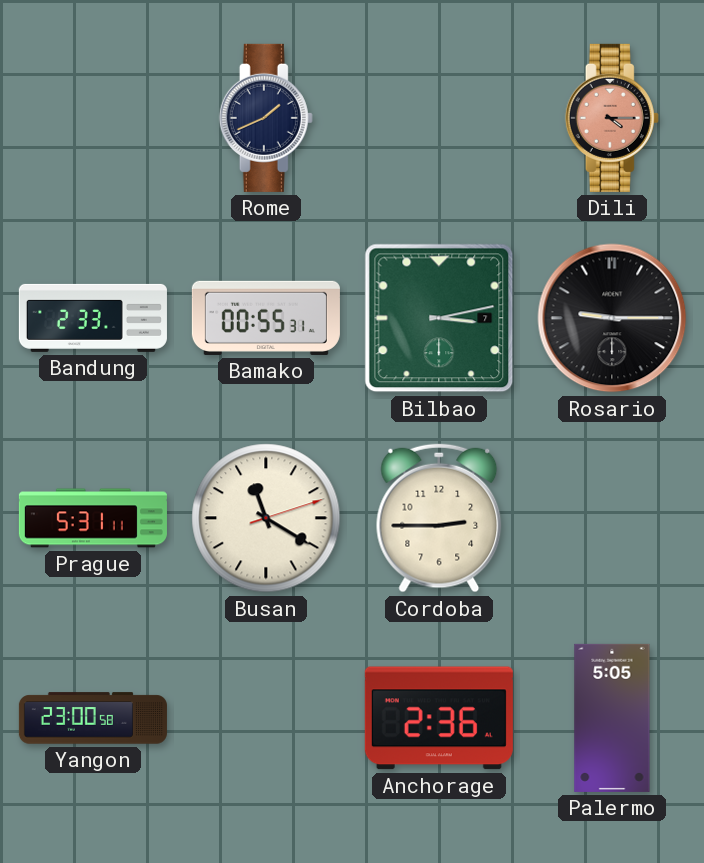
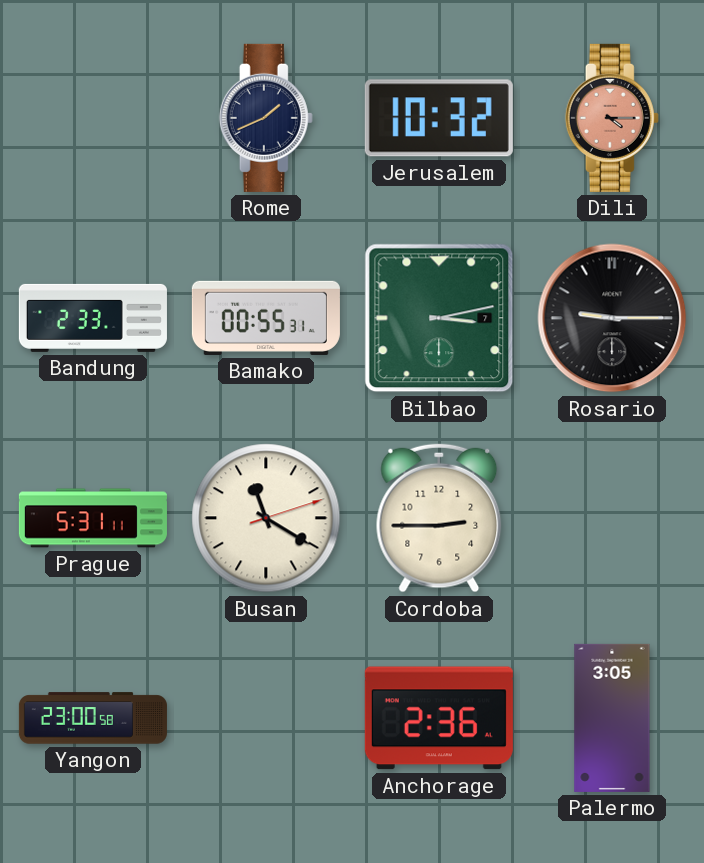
Jerusalem: none -> 10:32 (439, 118)
Palermo: 5:05 -> 3:05 (612, 718)
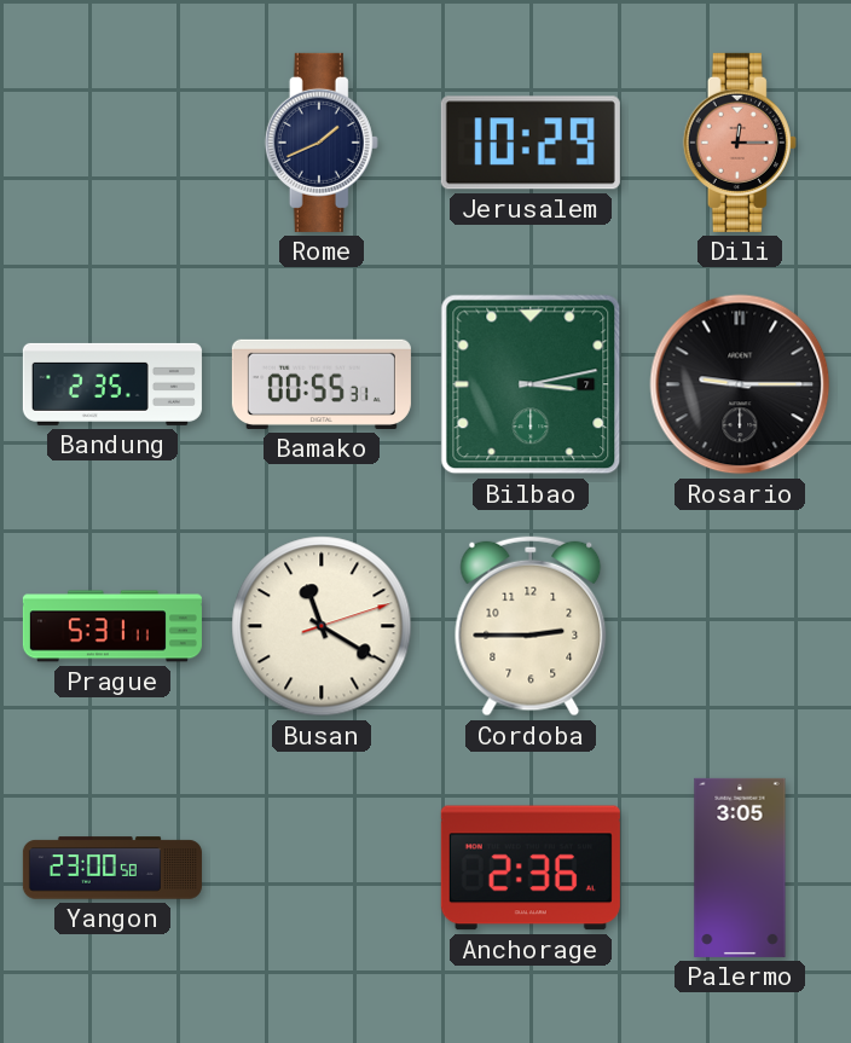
Jerusalem: 10:32 -> 10:29 (531, 143)
Dili: 4:15 -> 12:15 (740, 143)
Bandung: 2:33 -> 2:35 (112, 384)
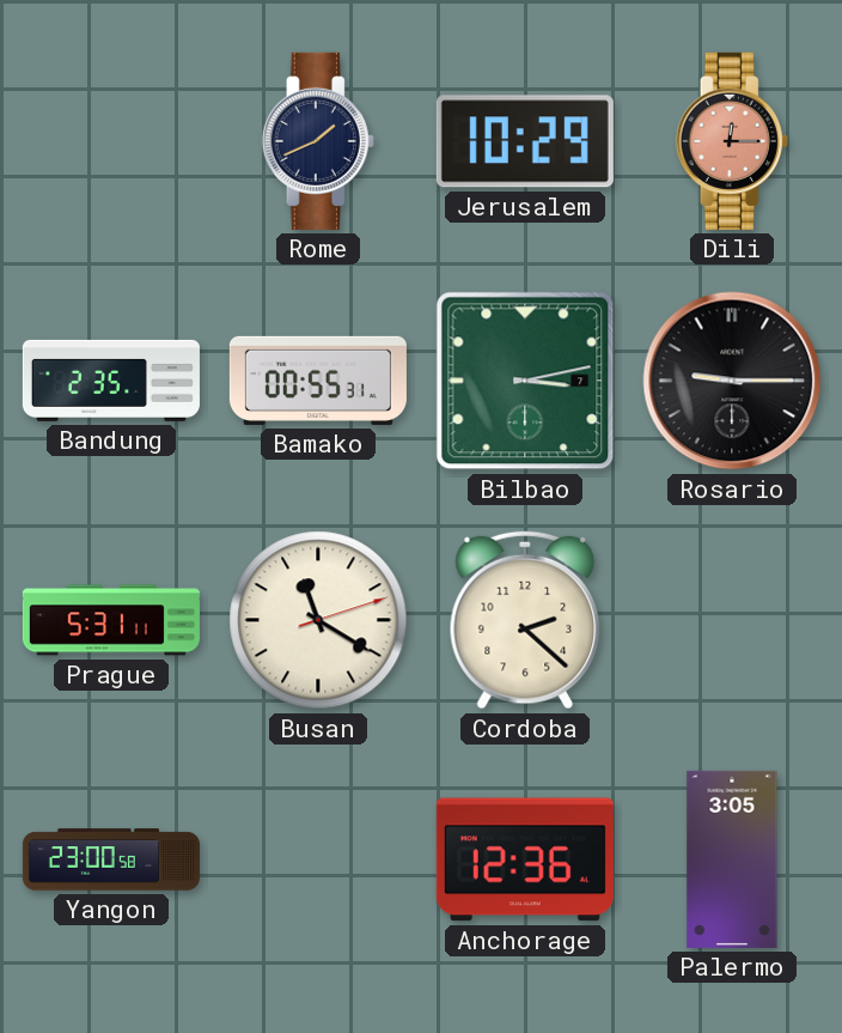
Cordoba: 2:45 -> 2:22 (525, 620)
Anchorage: 2:36 -> 12:36 (525, 859)
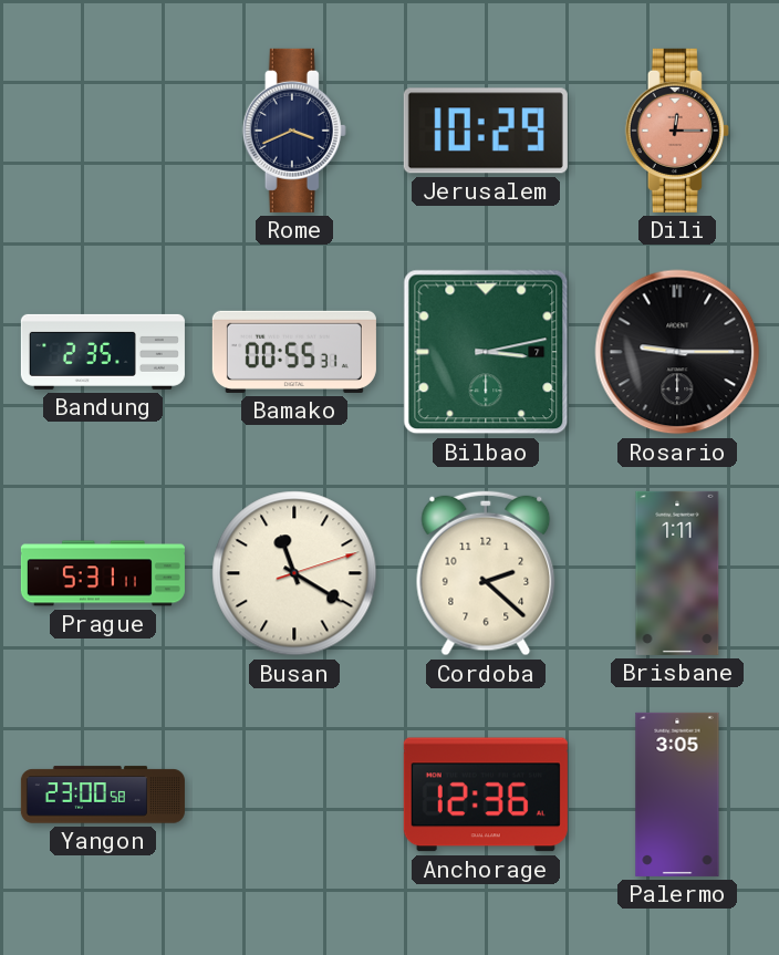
Rome: 1:41 -> 3:41 (294, 131)
Brisbane: none -> 1:11 (677, 573)
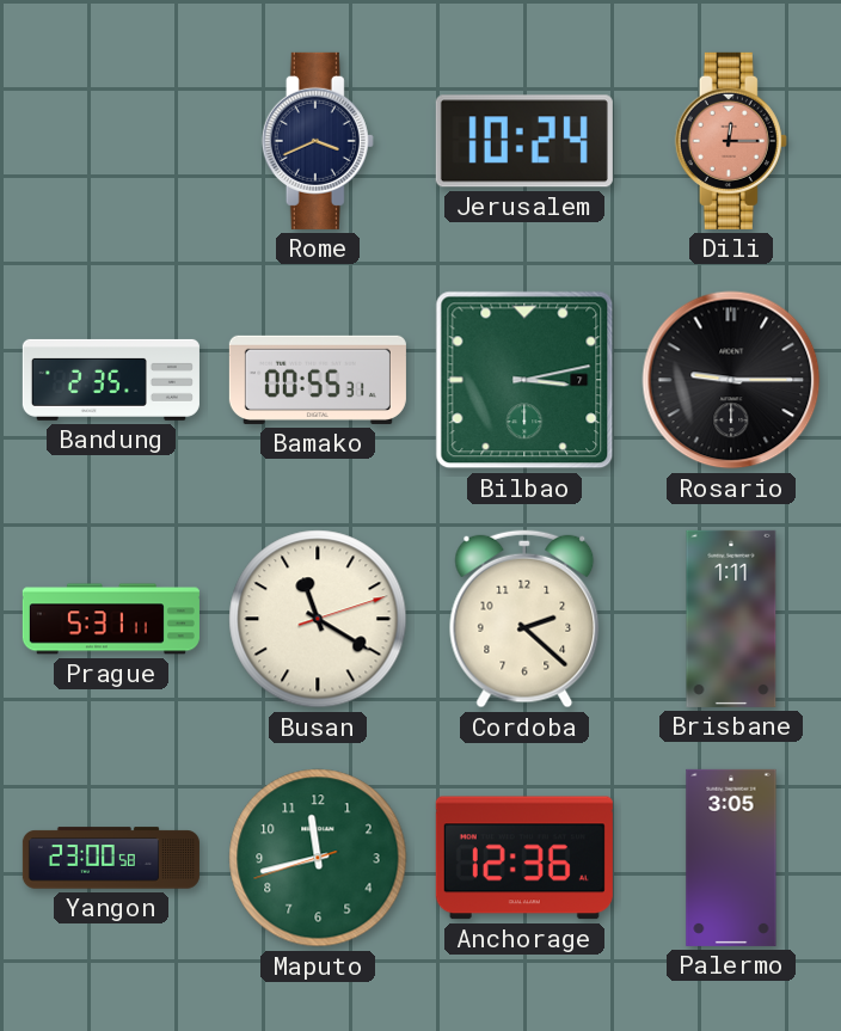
Jerusalem: 10:29 -> 10:24 (524, 141)
Maputo: none -> 11:42 (318, 858)
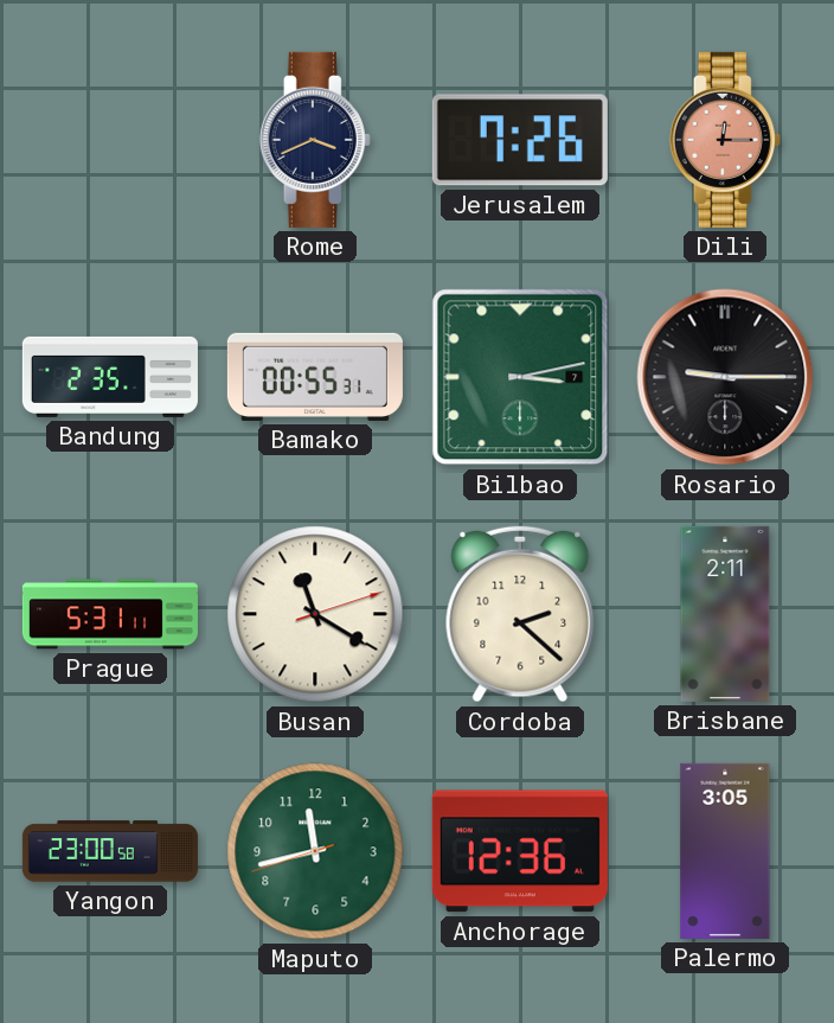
Jerusalem: 10:24 -> 7:26 (520, 140)
Brisbane: 1:11 -> 2:11 (725, 614)
